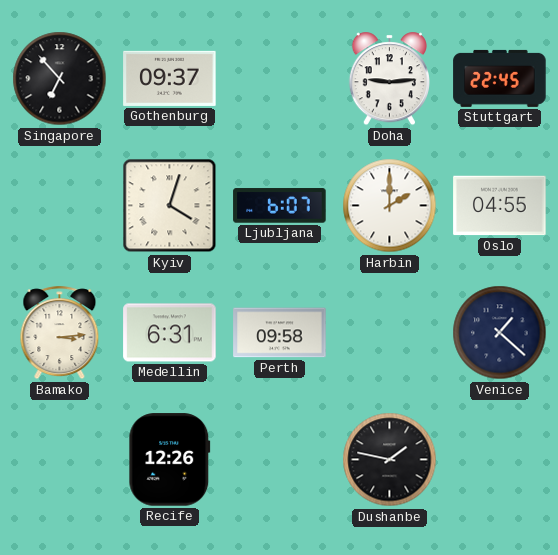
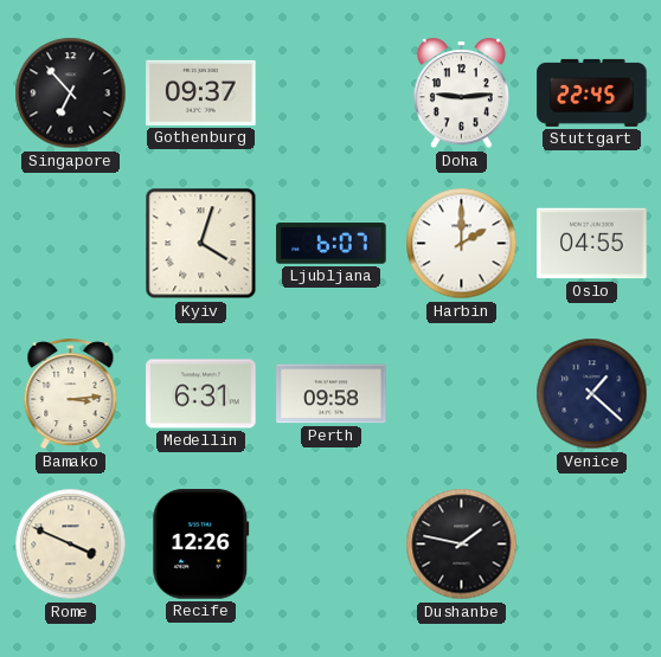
Rome: none -> 3:49 (71, 545)
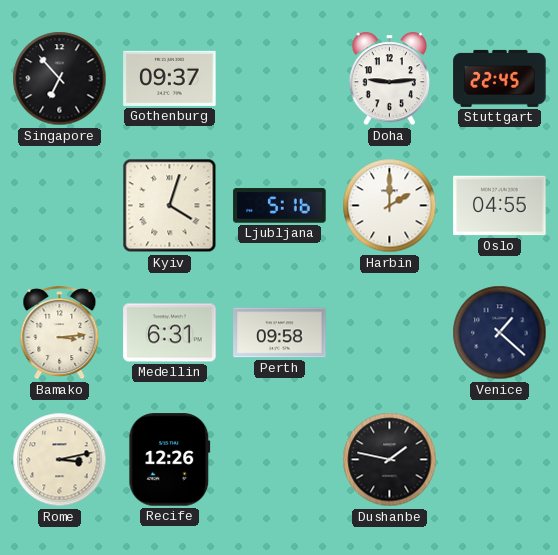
Ljubljana: 6:07 -> 5:16 (280, 206)
Rome: 3:49 -> 3:13 (60, 460)
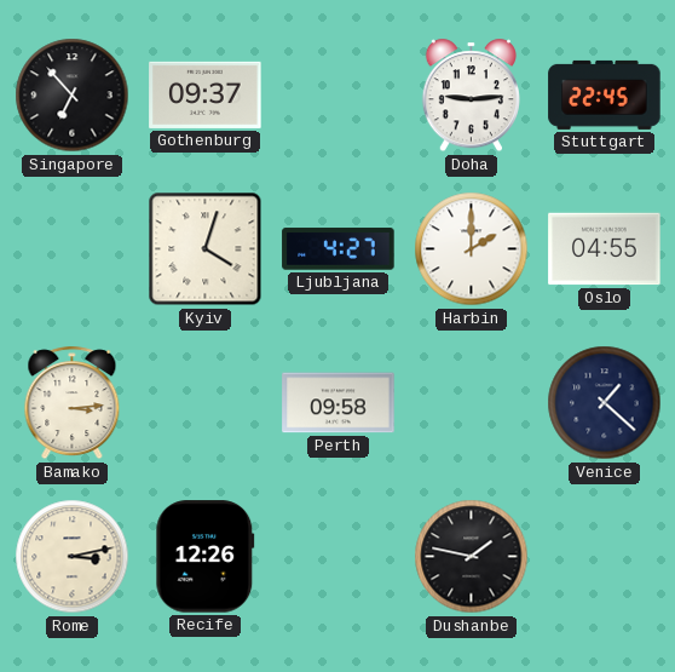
Ljubljana: 5:16 -> 4:27 (339, 249)
Medellin: 6:31 -> none (170, 333)
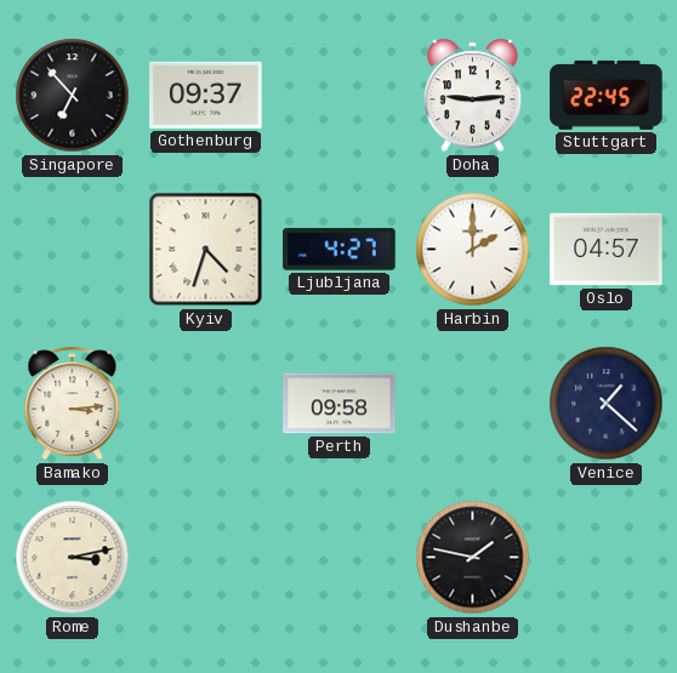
Kyiv: 4:03 -> 4:33 (206, 250)
Oslo: 04:55 -> 04:57 (607, 250)
Recife: 12:26 -> none (206, 557)
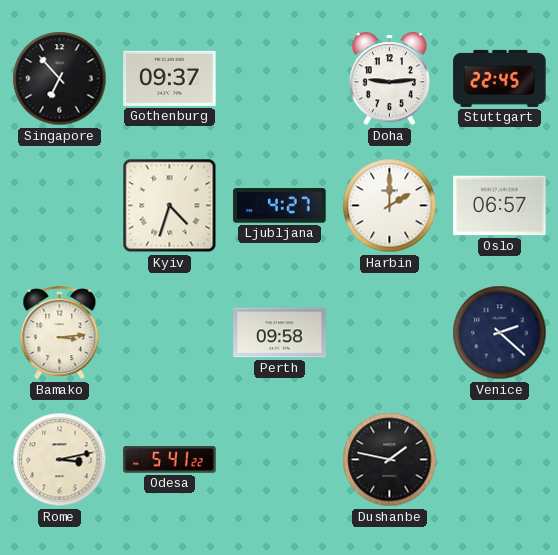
Oslo: 04:57 -> 06:57 (500, 206)
Venice: 1:22 -> 2:22 (500, 333)
Odesa: none -> 5:41 (170, 460)
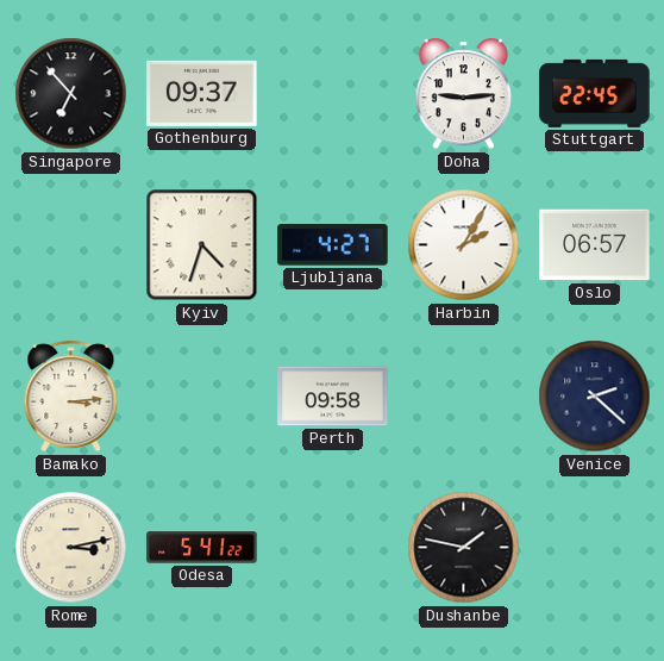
Harbin: 2:00 -> 2:05 (464, 245)
